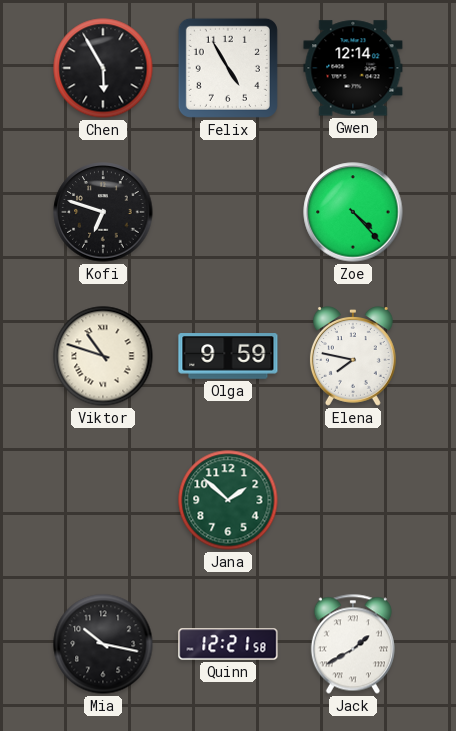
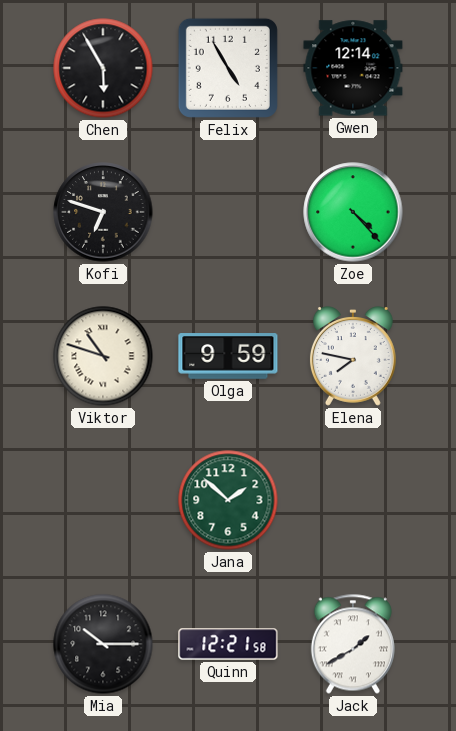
Mia: 10:17 -> 10:15 (103, 644)
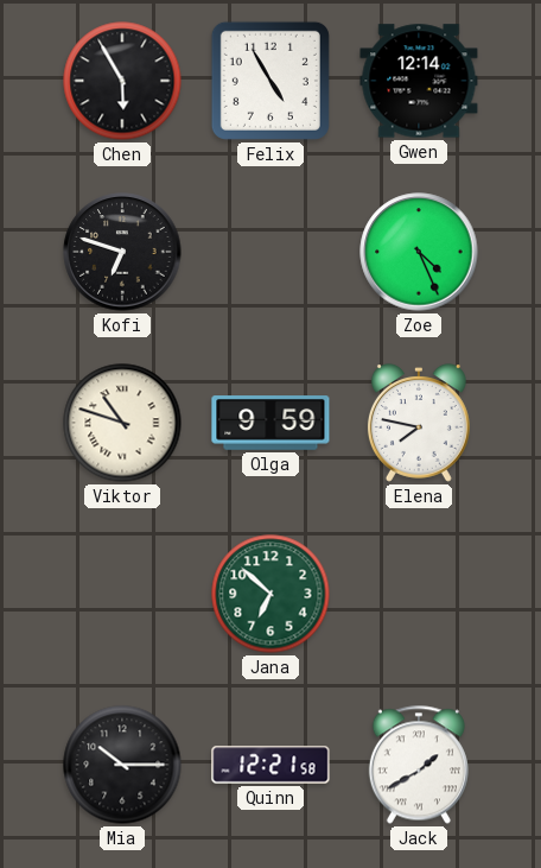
Zoe: 4:23 -> 4:26 (419, 252)
Jana: 1:52 -> 6:52 (270, 594)
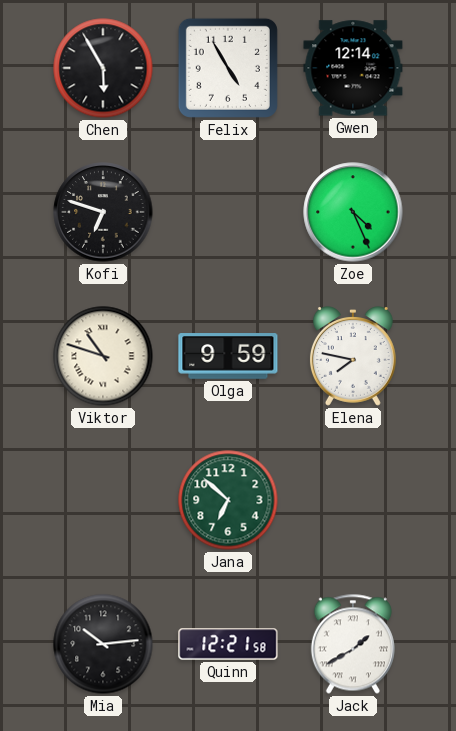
Mia: 10:15 -> 10:14 (103, 644)
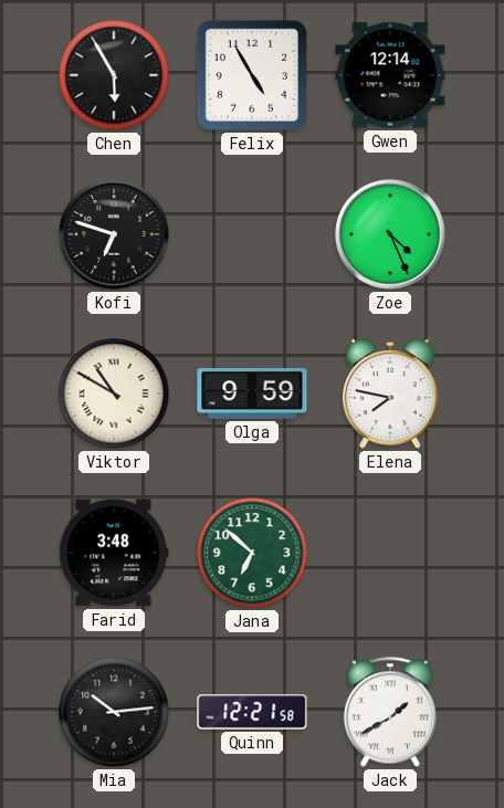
Viktor: 10:48 -> 10:50 (114, 393)
Farid: none -> 3:48 (114, 553)
